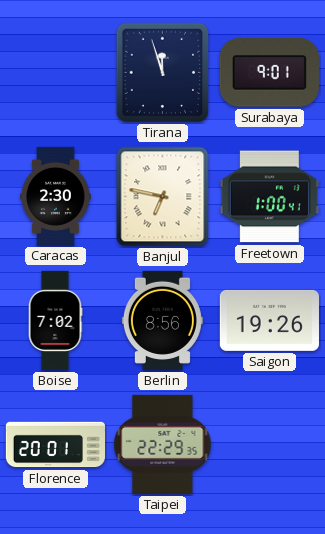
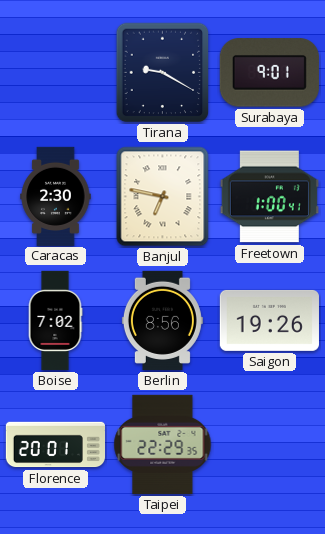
Tirana: 11:57 -> 9:20 (163, 73)
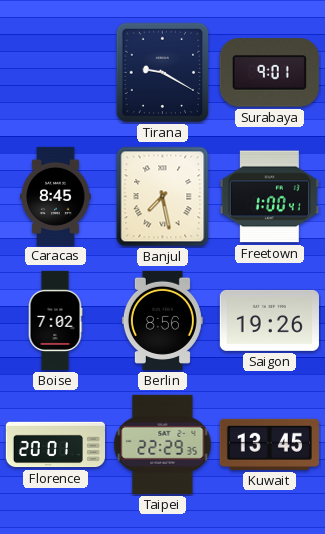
Caracas: 2:30 -> 8:45 (56, 196)
Banjul: 6:47 -> 7:28 (163, 197)
Kuwait: none -> 13:45 (269, 444)
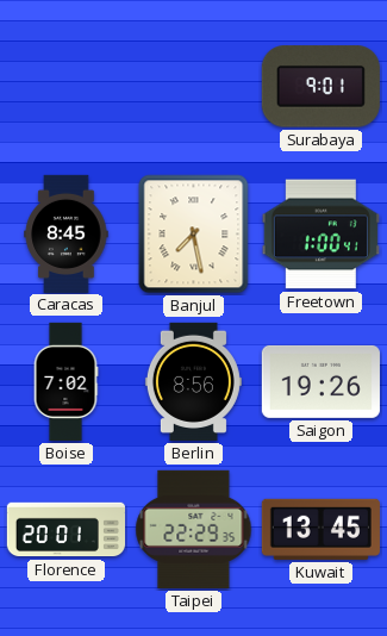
Tirana: 9:20 -> none (163, 73)
